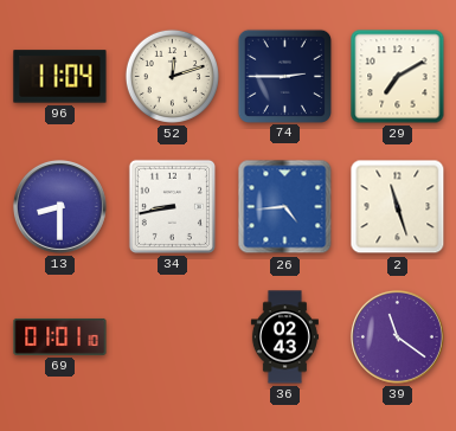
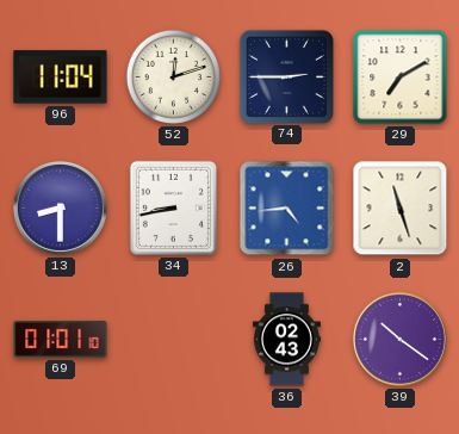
39: 11:21 -> 10:21 (399, 339)
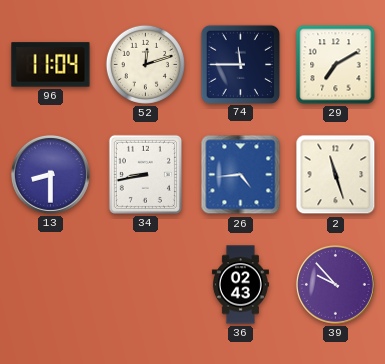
74: 2:45 -> 11:45 (240, 64)
69: 01:01 -> none (61, 339)
39: 10:21 -> 9:53 (335, 284)
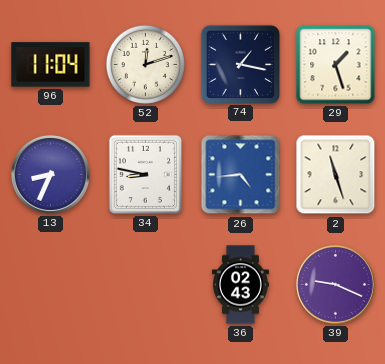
74: 11:45 -> 1:17 (240, 64)
29: 7:10 -> 1:27 (336, 65)
13: 8:30 -> 8:34 (50, 174)
34: 8:43 -> 8:47 (145, 174)
39: 9:53 -> 9:19 (335, 284)
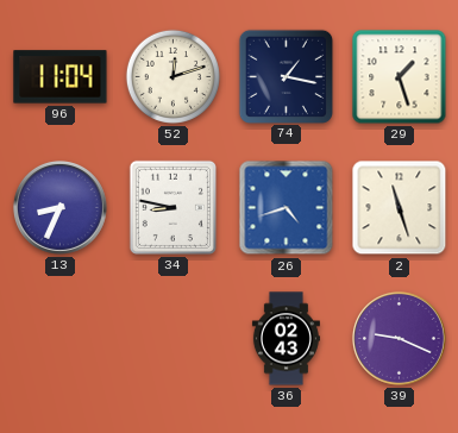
26: 4:44 -> 4:42 (287, 208)
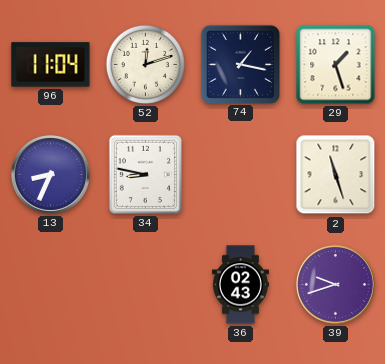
26: 4:42 -> none (287, 208)
39: 9:19 -> 9:42 (335, 284)
